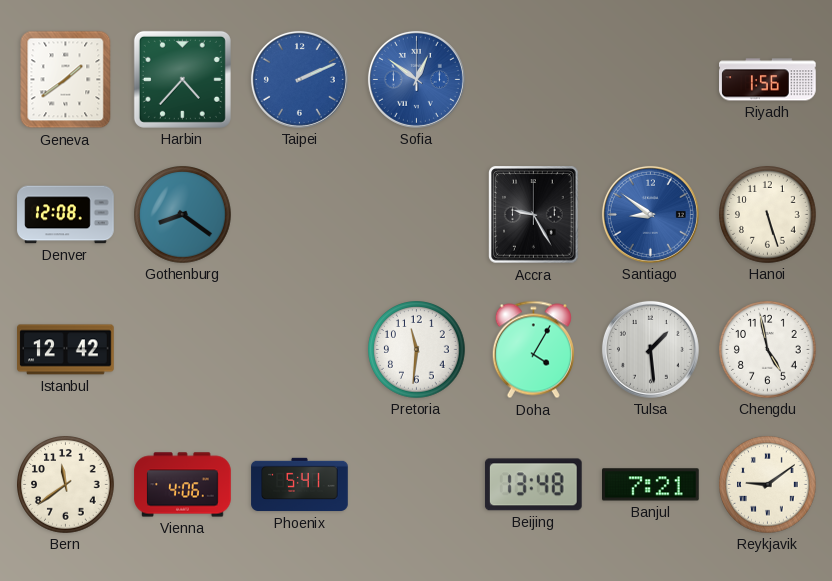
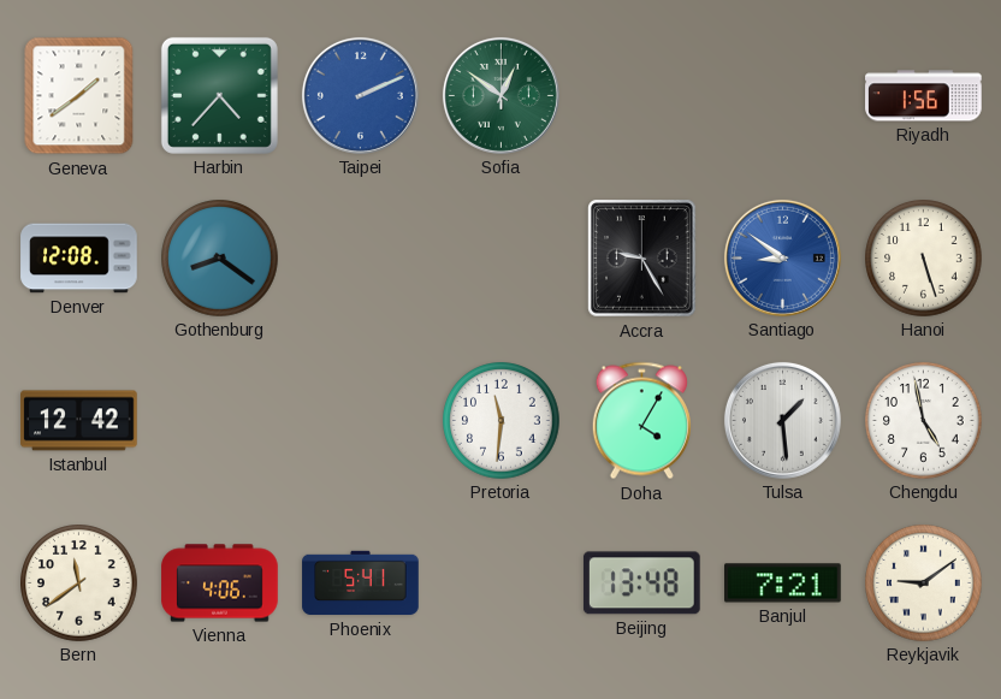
Sofia dial: blue -> green (500, 95)
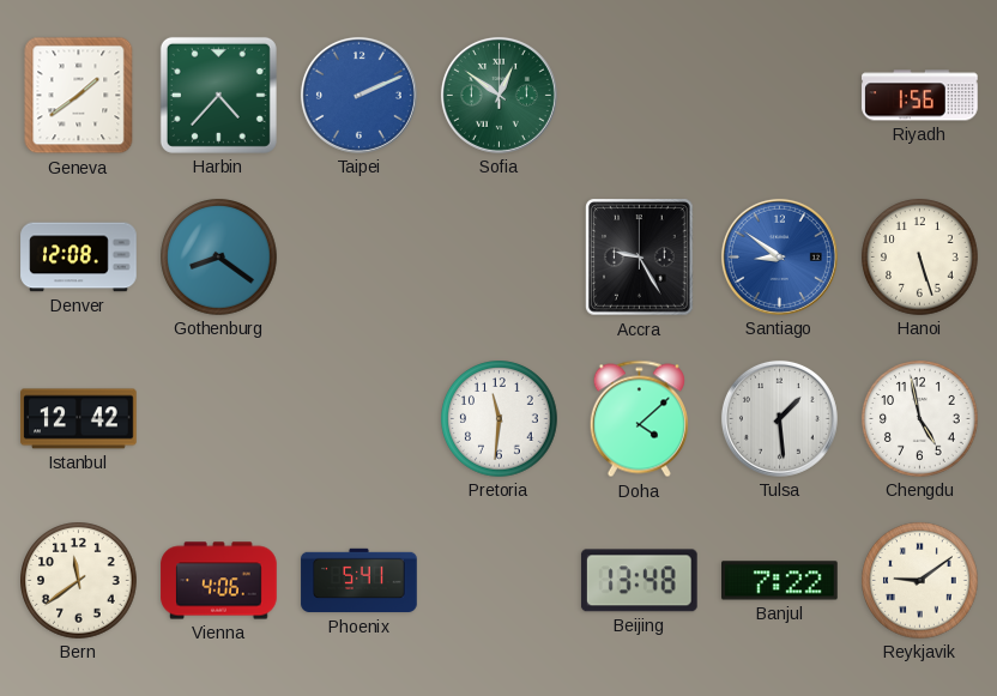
Doha: 4:05 -> 4:08 (639, 419)
Banjul: 7:21 -> 7:22 (780, 581)
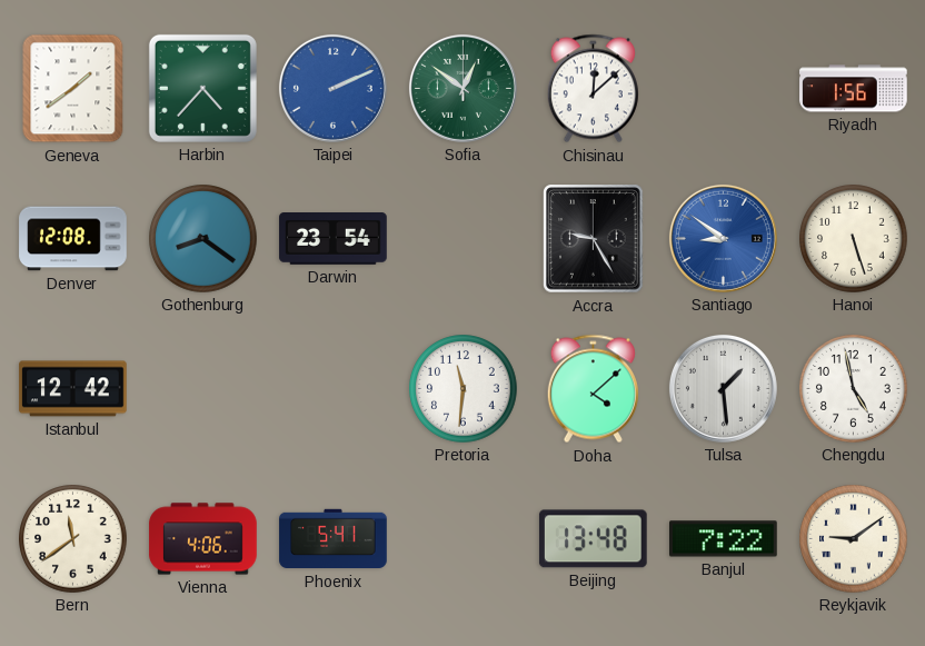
Chisinau: none -> 12:08 (593, 89)
Darwin: none -> 23:54 (334, 239)
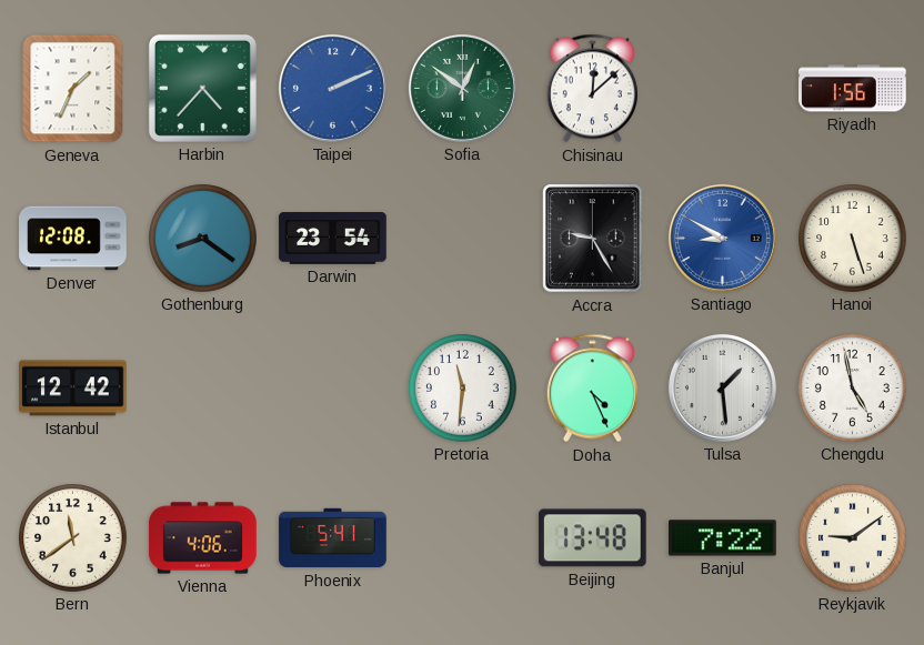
Geneva: 1:39 -> 1:34 (73, 89)
Santiago: 8:51 -> 8:50 (722, 238)
Doha: 4:08 -> 4:26 (592, 389)
